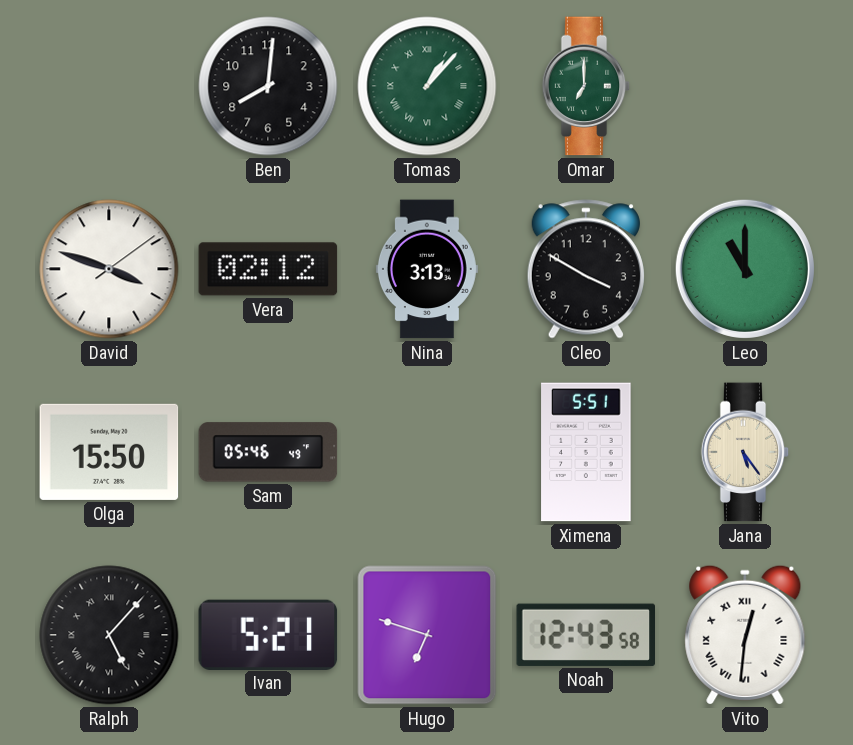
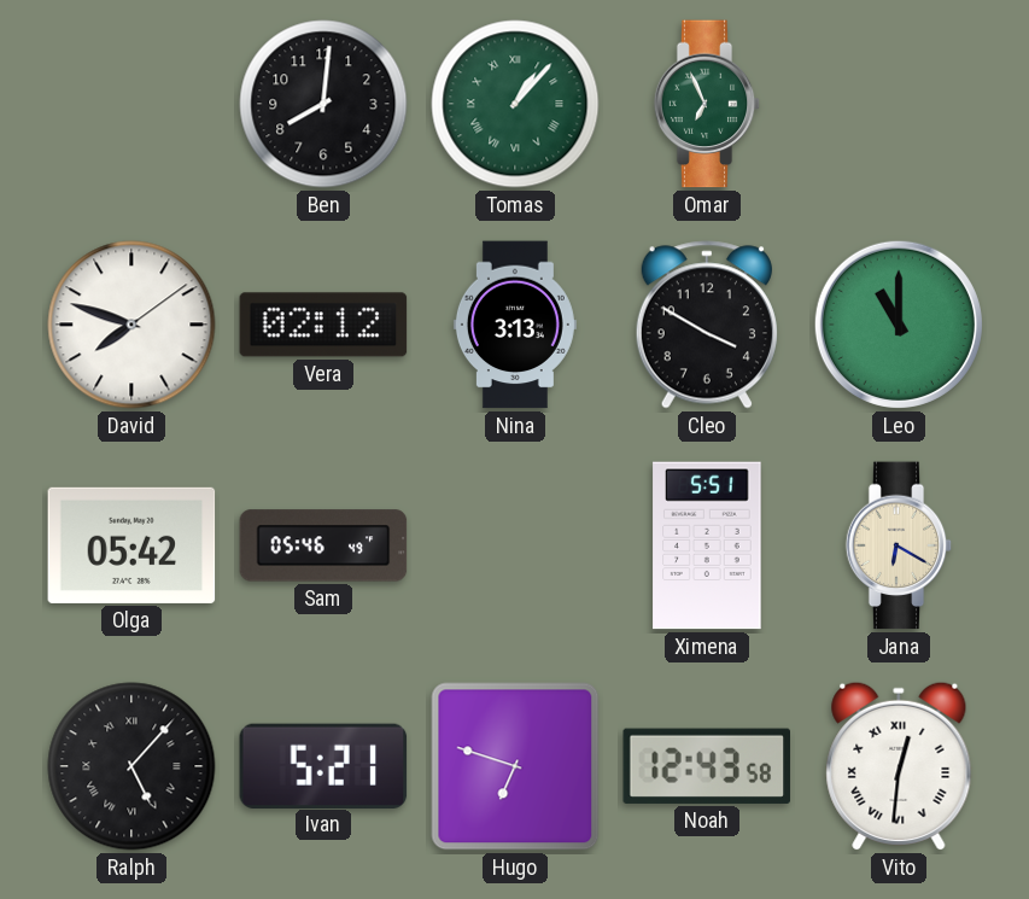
Omar: 7:00 -> 6:56 (707, 104)
David: 3:48 -> 7:48 (131, 325)
Olga: 15:50 -> 05:42 (131, 545)
Jana: 5:24 -> 6:20 (899, 545)
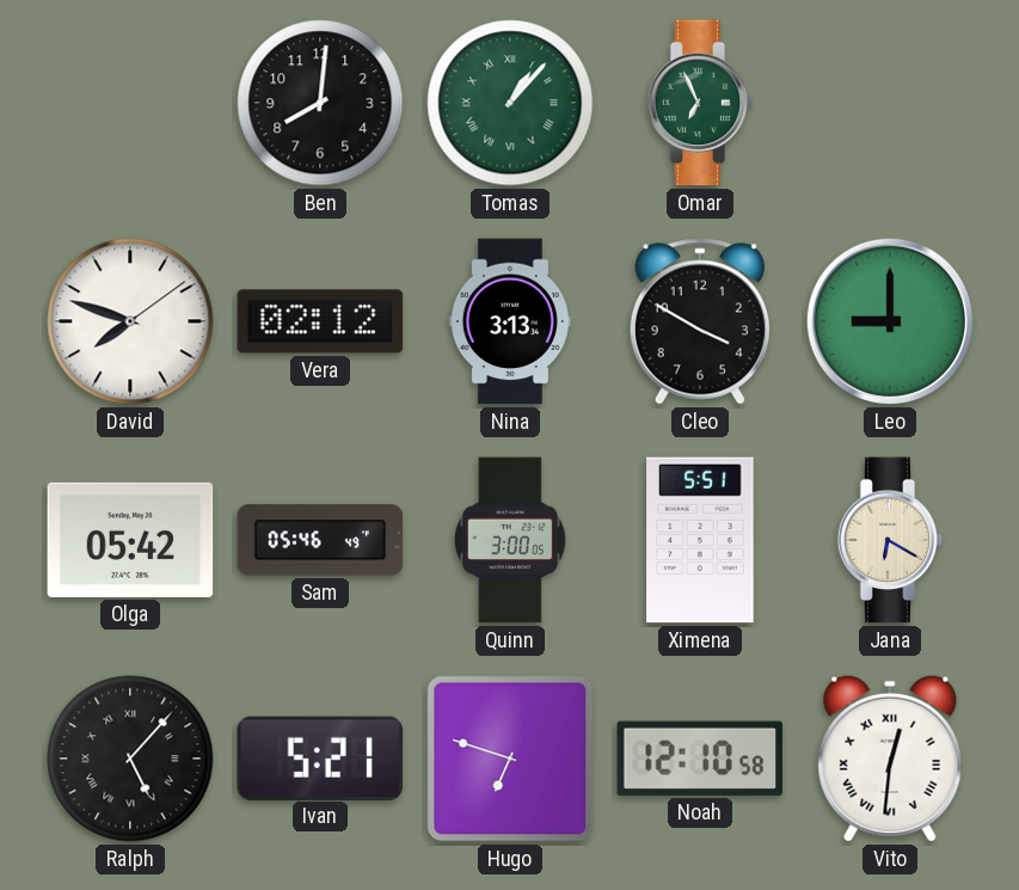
Leo: 11:00 -> 9:00 (890, 321)
Quinn: none -> 3:00 (510, 540)
Noah: 12:43 -> 12:10 (700, 759)
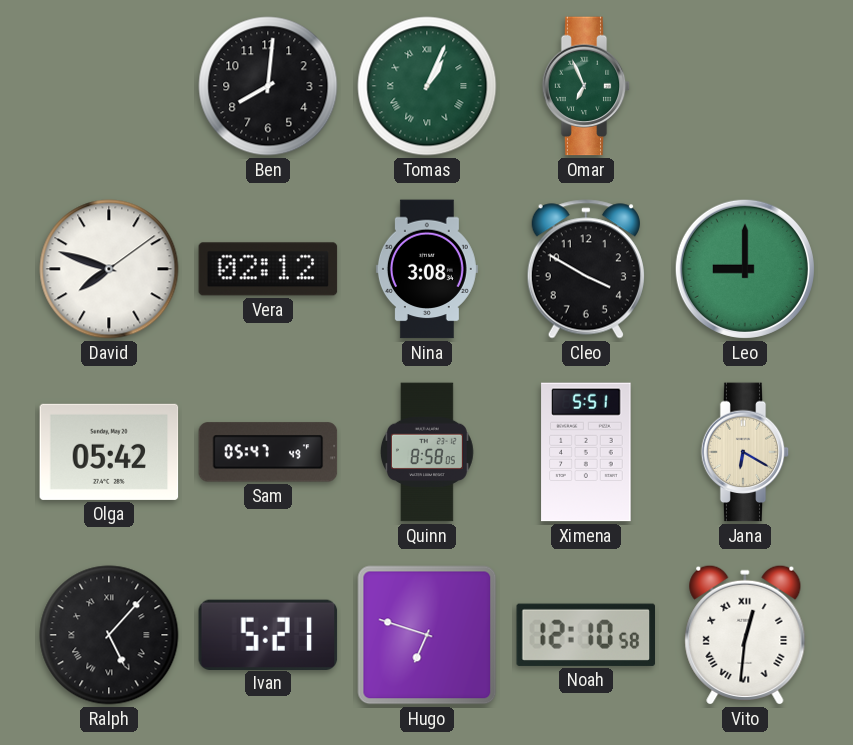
Tomas: 1:07 -> 1:04 (427, 86)
Nina: 3:13 -> 3:08 (427, 269)
Sam: 05:46 -> 05:47 (268, 452)
Quinn: 3:00 -> 8:58 (427, 452)
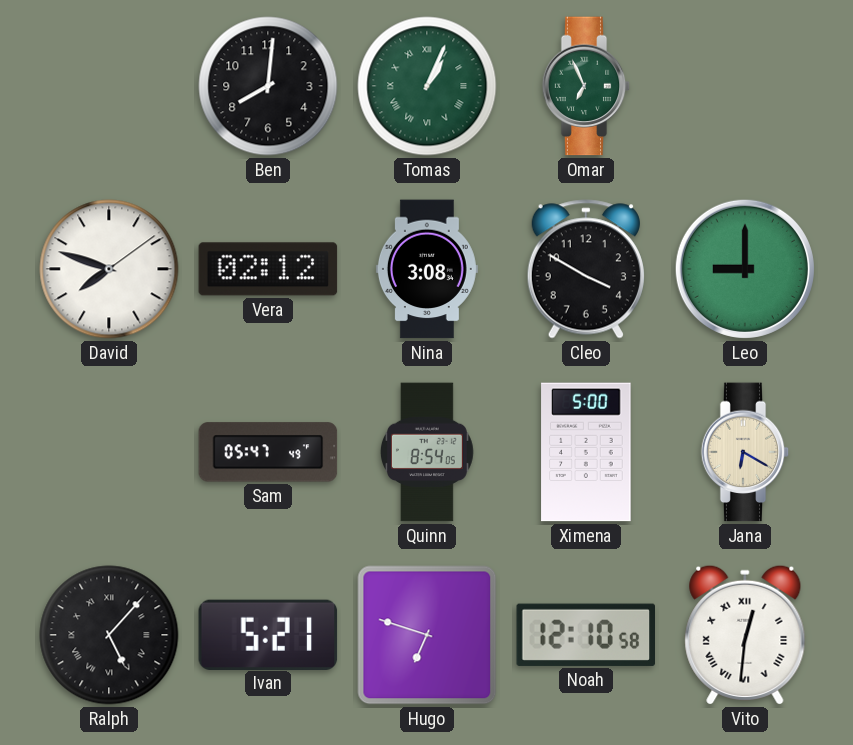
Olga: 05:42 -> none (109, 452)
Quinn: 8:58 -> 8:54 (427, 452)
Ximena: 5:51 -> 5:00 (586, 452)
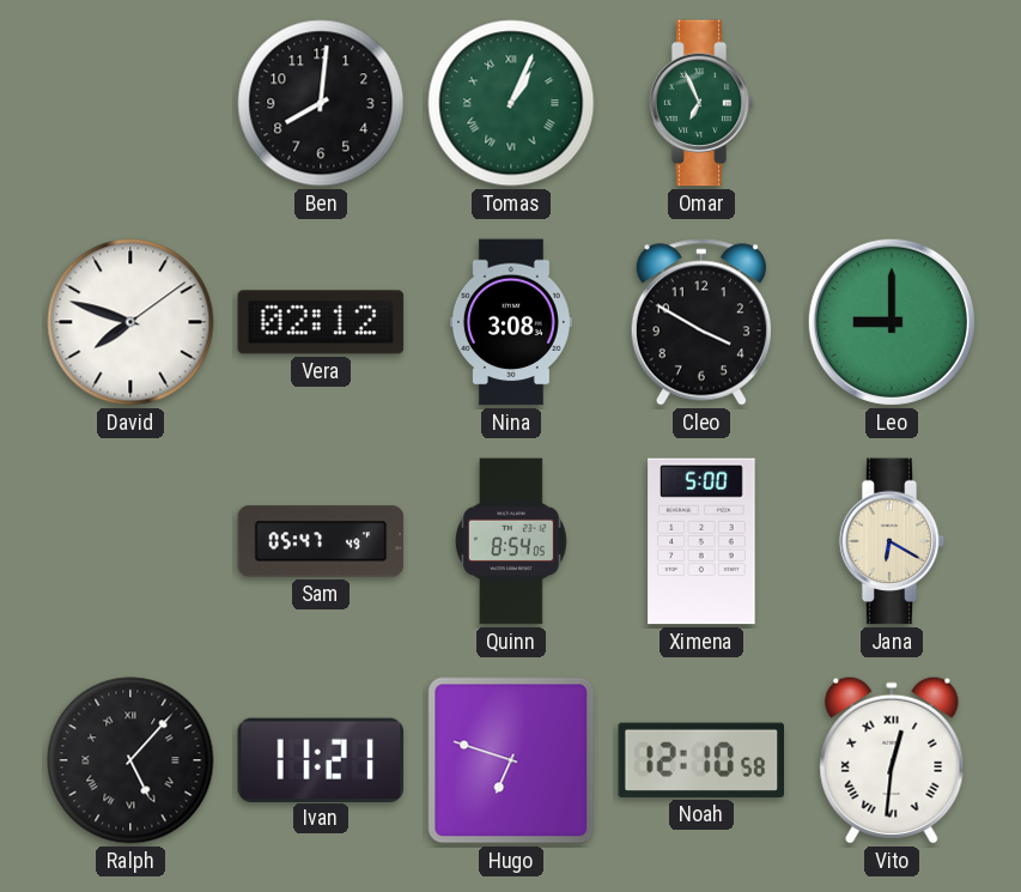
Ivan: 5:21 -> 11:21 (321, 759)
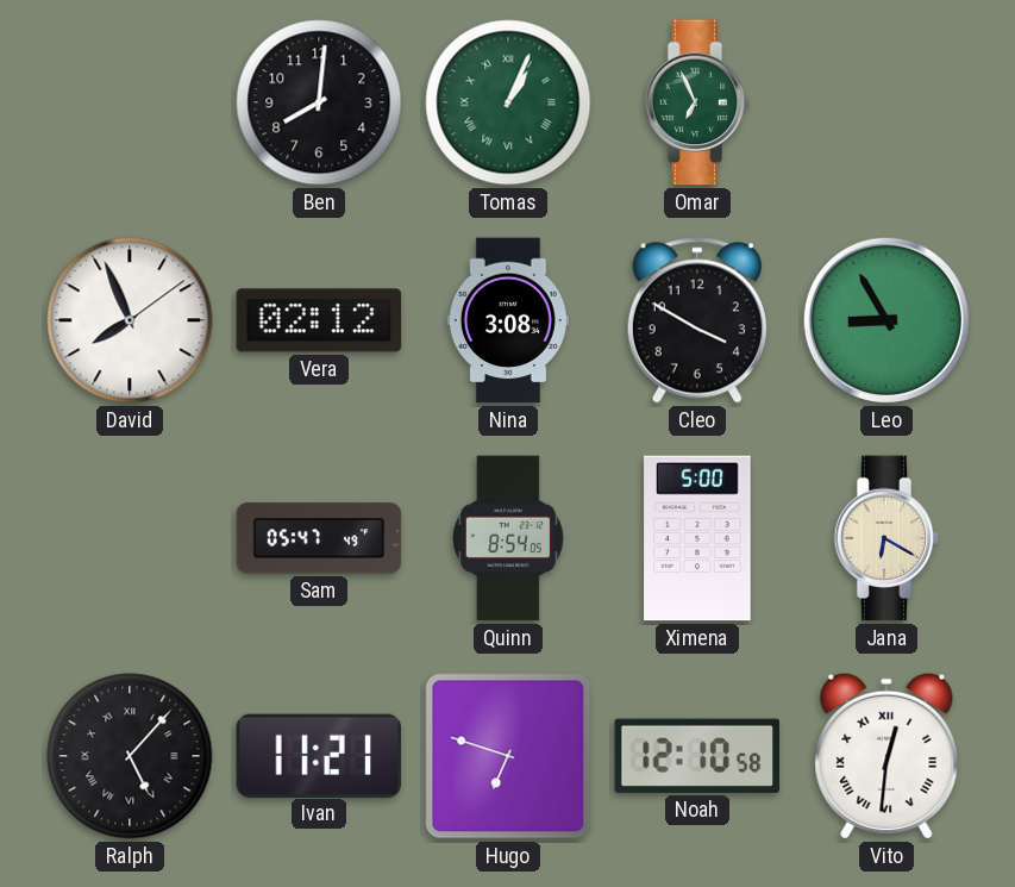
David: 7:48 -> 7:56 (130, 320)
Leo: 9:00 -> 8:55 (886, 320)
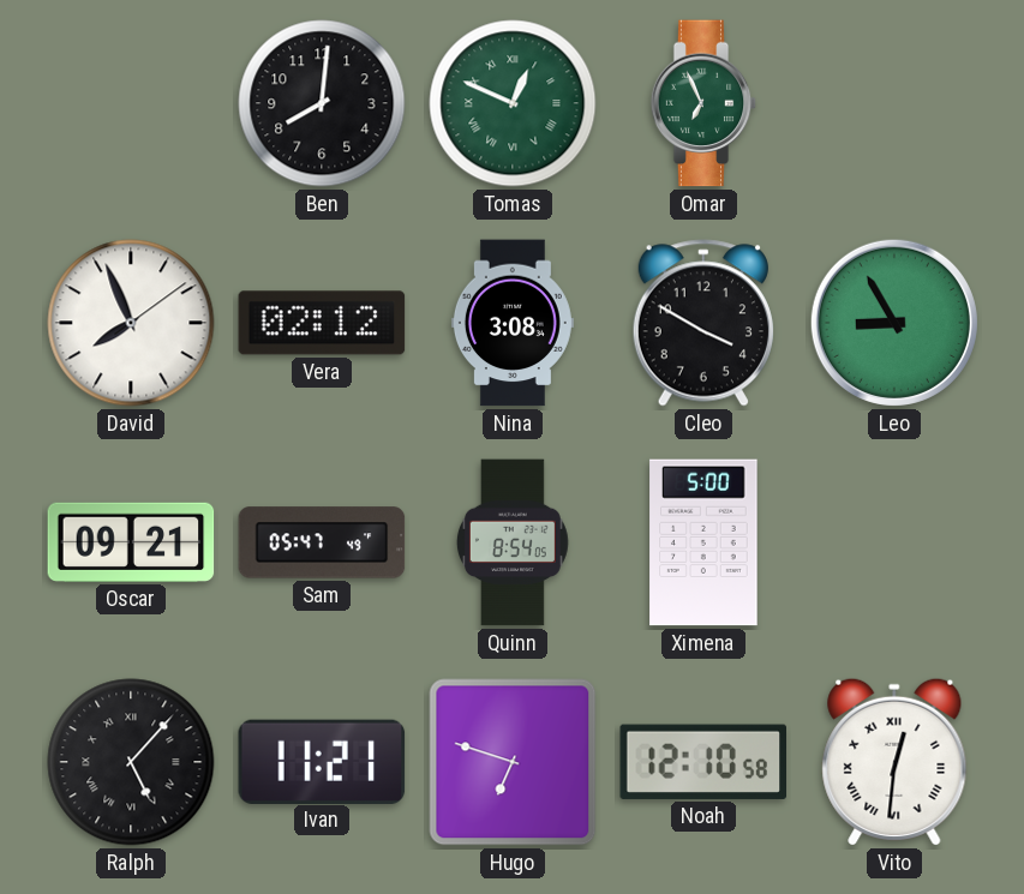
Tomas: 1:04 -> 12:49 (513, 103)
Oscar: none -> 09:21 (131, 542)
Jana: 6:20 -> none (886, 538)
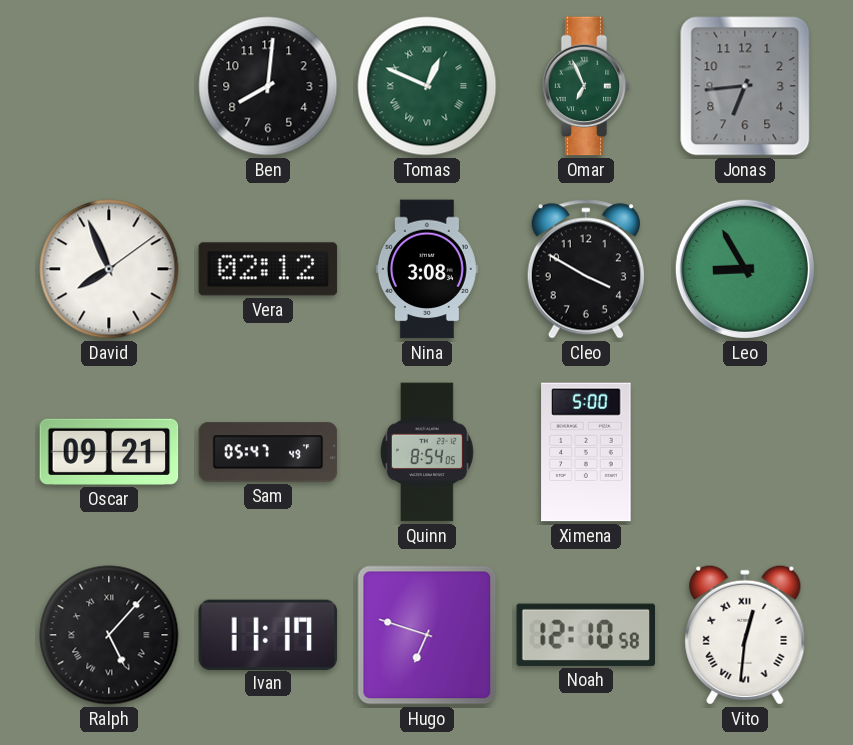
Jonas: none -> 6:44 (745, 86)
Ivan: 11:21 -> 11:17 (268, 634)
